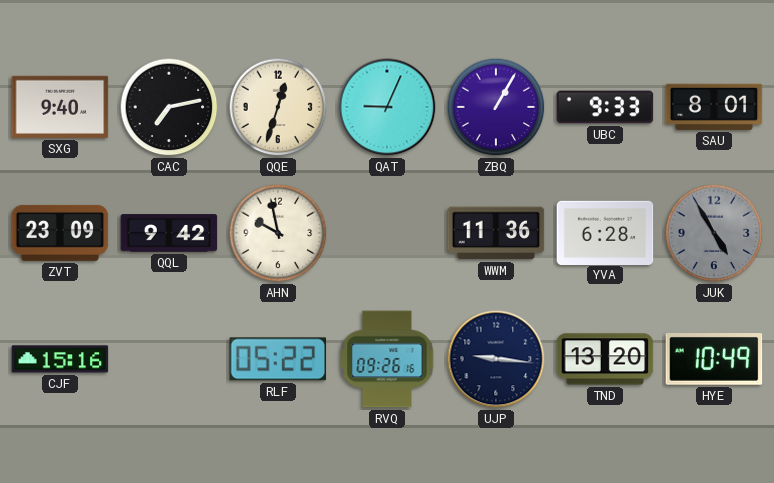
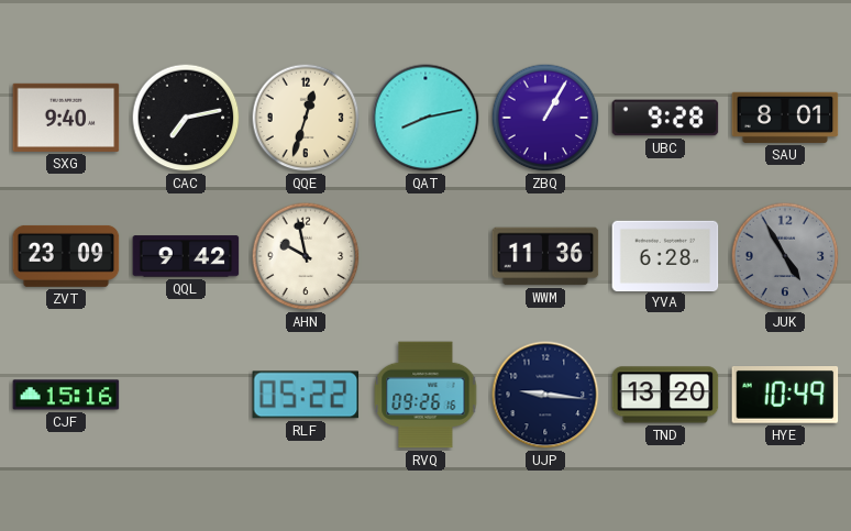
QAT: 9:04 -> 8:13 (425, 118)
UBC: 9:33 -> 9:28 (665, 118)
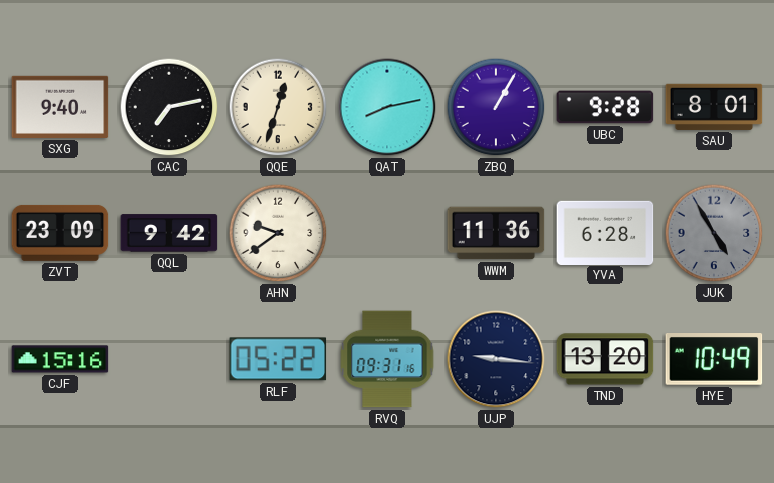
AHN: 9:58 -> 9:39 (278, 233)
RVQ: 09:26 -> 09:31 (387, 359)
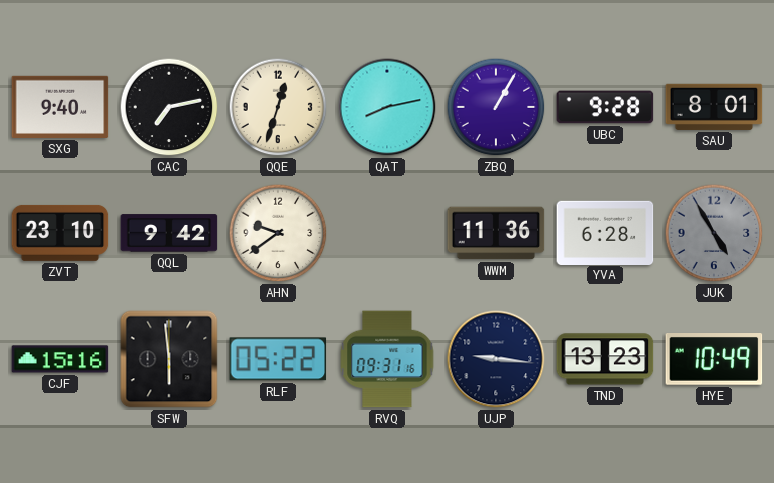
ZVT: 23:09 -> 23:10 (60, 233)
SFW: none -> 5:59 (169, 359)
TND: 13:20 -> 13:23 (605, 359)
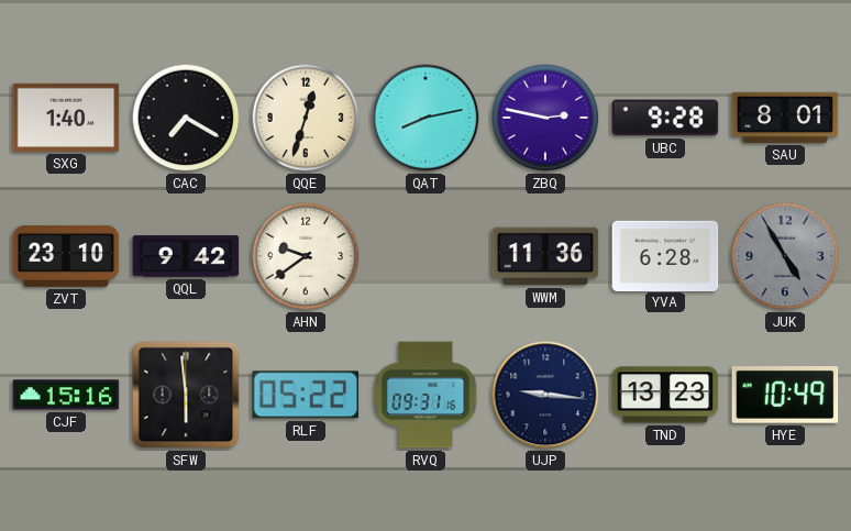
SXG: 9:40 -> 1:40 (66, 118)
CAC: 7:13 -> 7:20 (186, 118)
ZBQ: 1:05 -> 2:47 (545, 118)
